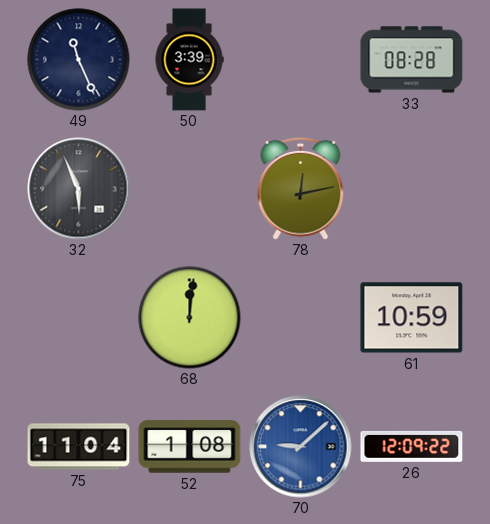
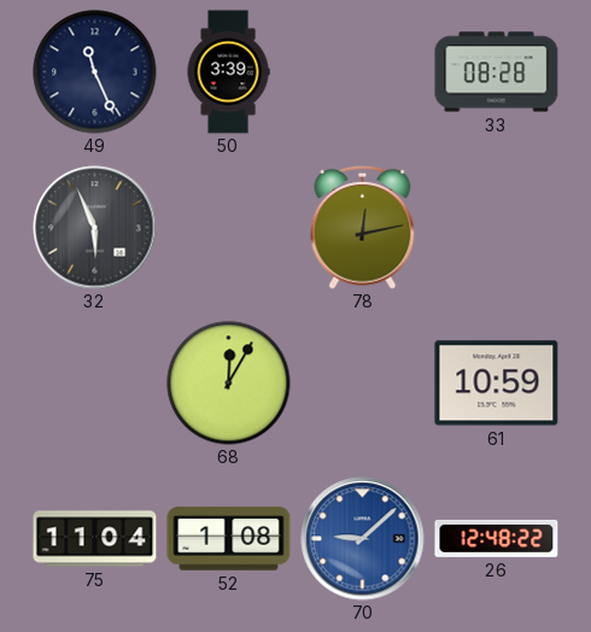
68: 12:01 -> 12:05 (229, 384)
26: 12:09 -> 12:48 (497, 538)
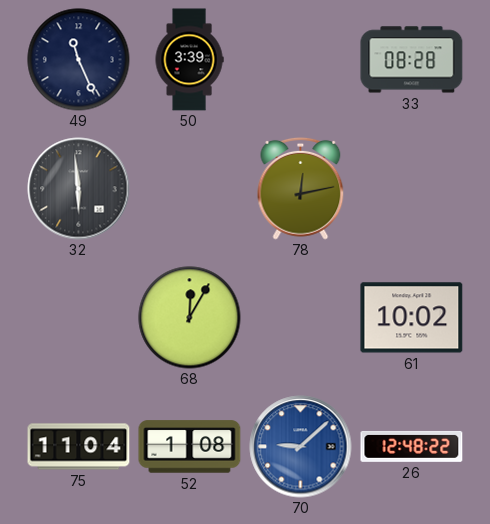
32: 5:56 -> 5:59 (79, 189)
61: 10:59 -> 10:02 (412, 318)
